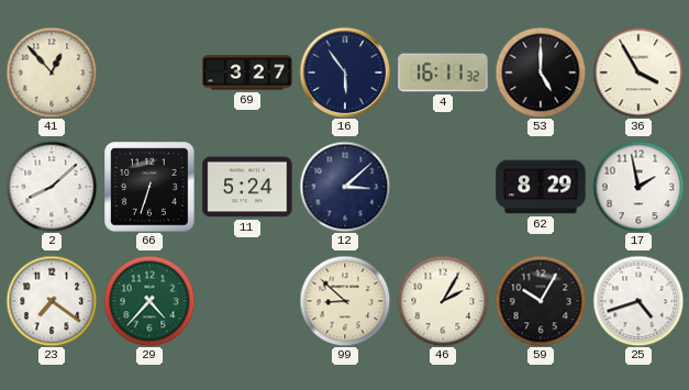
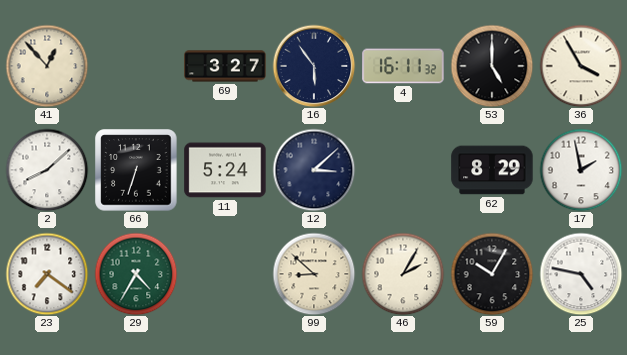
29: 4:37 -> 4:35 (136, 274)
25: 4:42 -> 4:47 (581, 274)
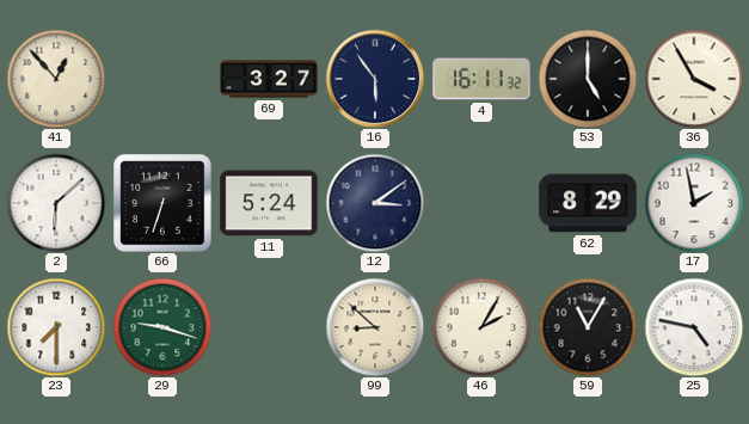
2: 8:08 -> 6:08 (56, 203)
12: 3:08 -> 3:09 (375, 203)
23: 7:21 -> 7:30 (56, 327)
29: 4:35 -> 9:18 (162, 327)
59: 10:05 -> 11:05 (588, 327)
